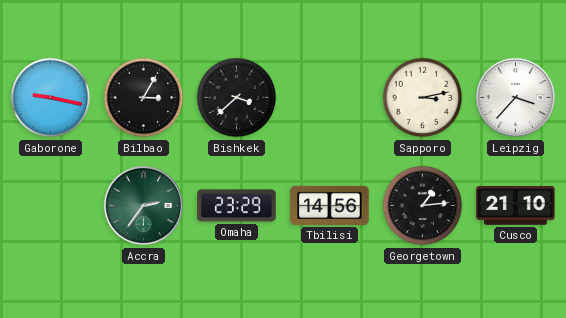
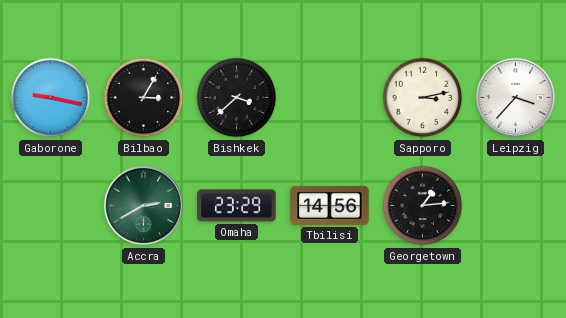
Accra: 2:36 -> 2:40 (144, 206)
Cusco: 21:10 -> none (516, 206)
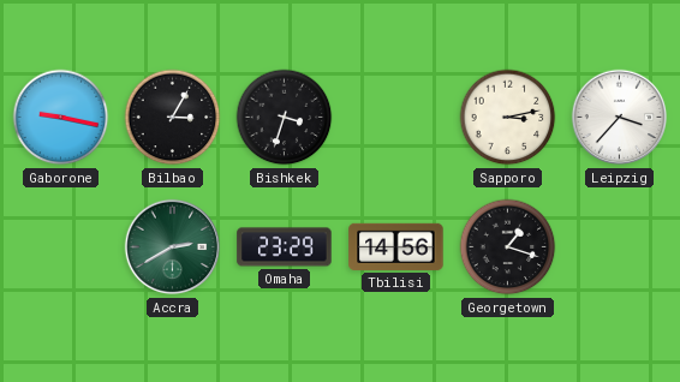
Bishkek: 3:38 -> 3:33 (285, 118)
Georgetown: 1:14 -> 1:18 (508, 247)
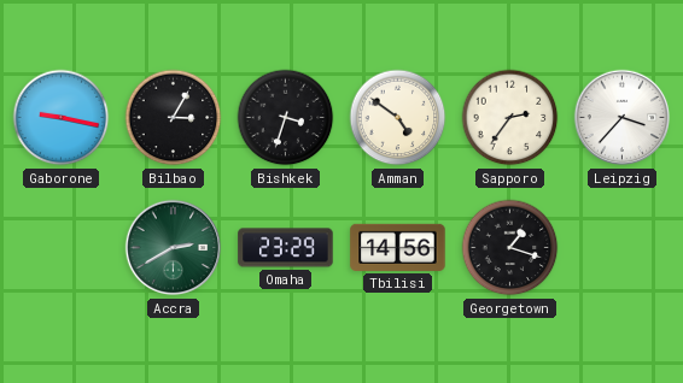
Amman: none -> 4:51 (398, 118)
Sapporo: 3:13 -> 2:36 (510, 118)
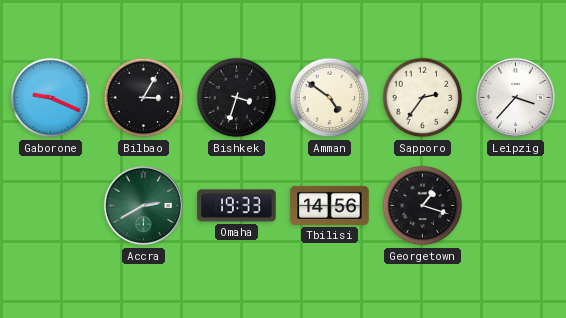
Gaborone: 9:17 -> 9:19 (51, 98)
Omaha: 23:29 -> 19:33 (237, 206)
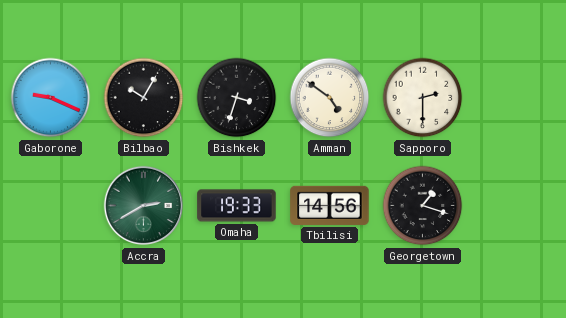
Bilbao: 3:05 -> 10:05 (144, 98)
Sapporo: 2:36 -> 2:30 (423, 98)
Leipzig: 3:37 -> none (516, 98)
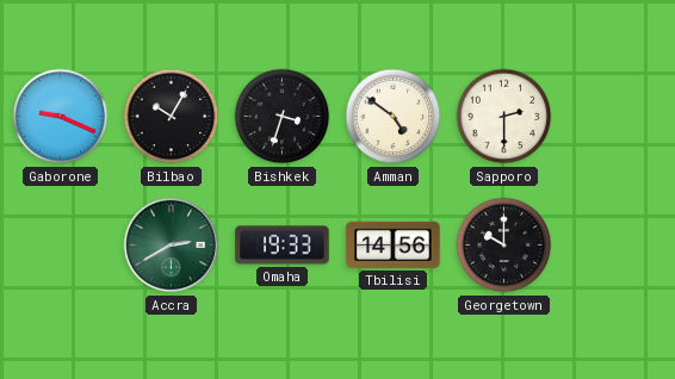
Georgetown: 1:18 -> 10:00 (504, 246)
